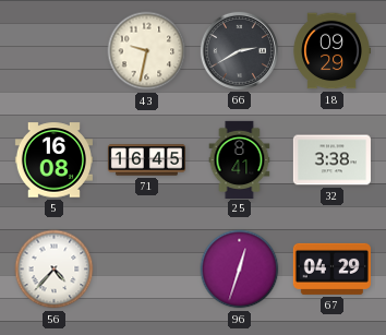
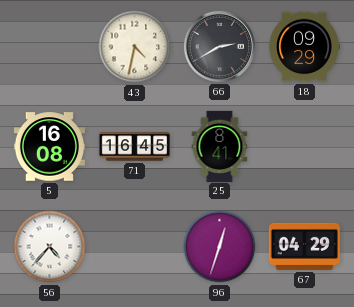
43: 9:32 -> 4:32 (135, 47)
32: 3:38 -> none (331, 160)
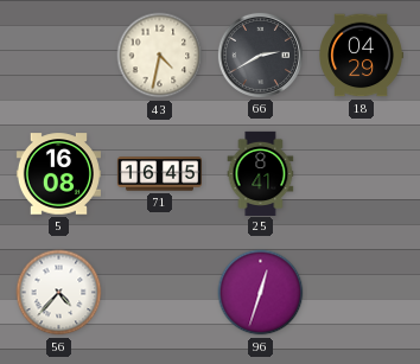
18: 09:29 -> 04:29 (361, 56)
67: 04:29 -> none (304, 246)
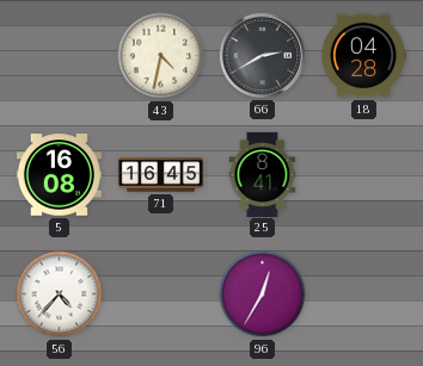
18: 04:29 -> 04:28 (363, 56)
96: 12:33 -> 12:35 (263, 294)
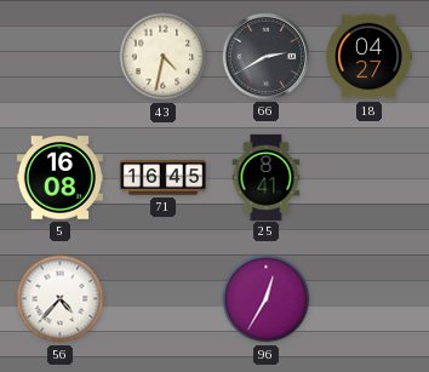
18: 04:28 -> 04:27 (368, 57)
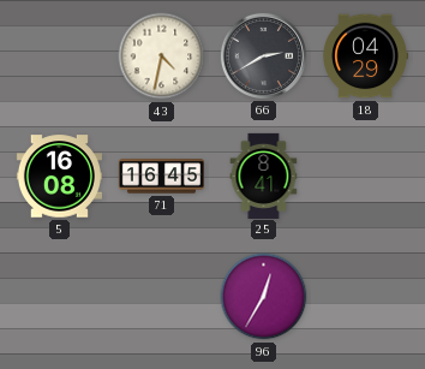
18: 04:27 -> 04:29 (365, 56)
56: 4:37 -> none (61, 299)
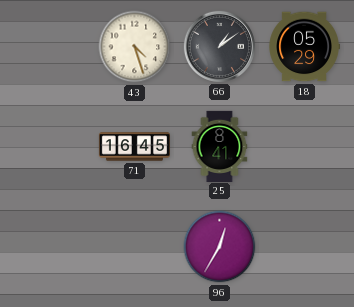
43: 4:32 -> 4:27 (135, 47)
66: 2:40 -> 1:09 (219, 46)
18: 04:29 -> 05:29 (304, 47)
5: 16:08 -> none (59, 177)
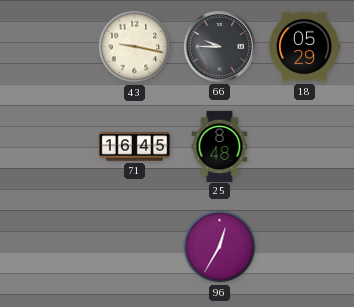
43: 4:27 -> 9:17 (135, 47)
66: 1:09 -> 9:45 (219, 46)
25: 8:41 -> 8:48 (220, 146)
